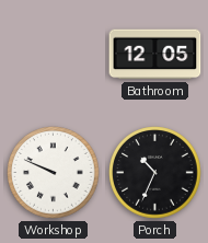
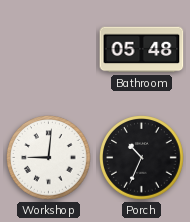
Bathroom: 12:05 -> 05:48 (142, 50)
Workshop: 9:49 -> 9:01 (49, 158)
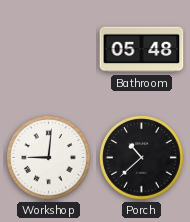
Porch: 10:34 -> 10:38 (142, 158)
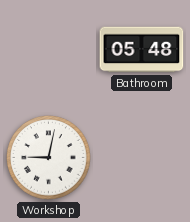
Workshop: 9:01 -> 9:02 (49, 158)
Porch: 10:38 -> none (142, 158)
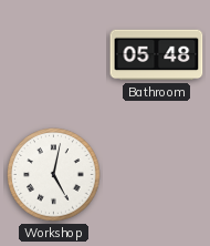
Workshop: 9:02 -> 5:02 (54, 175)
